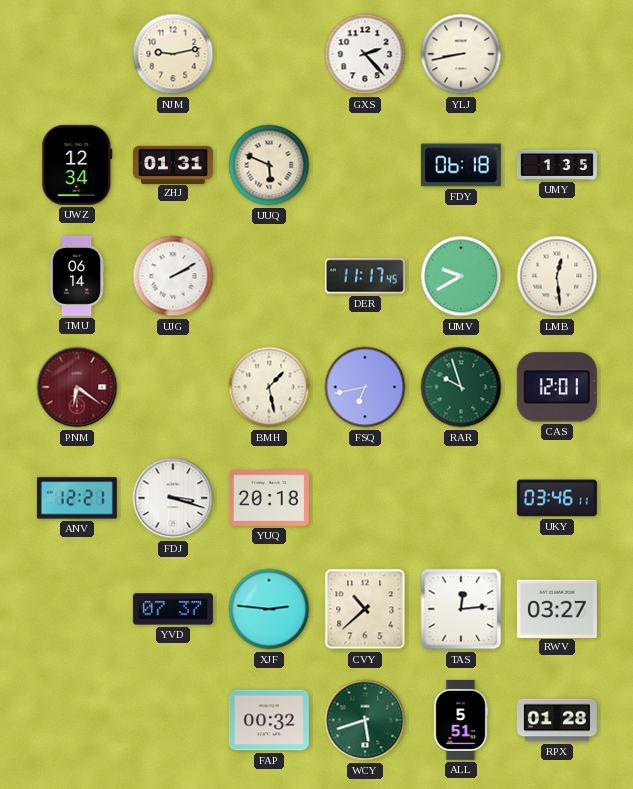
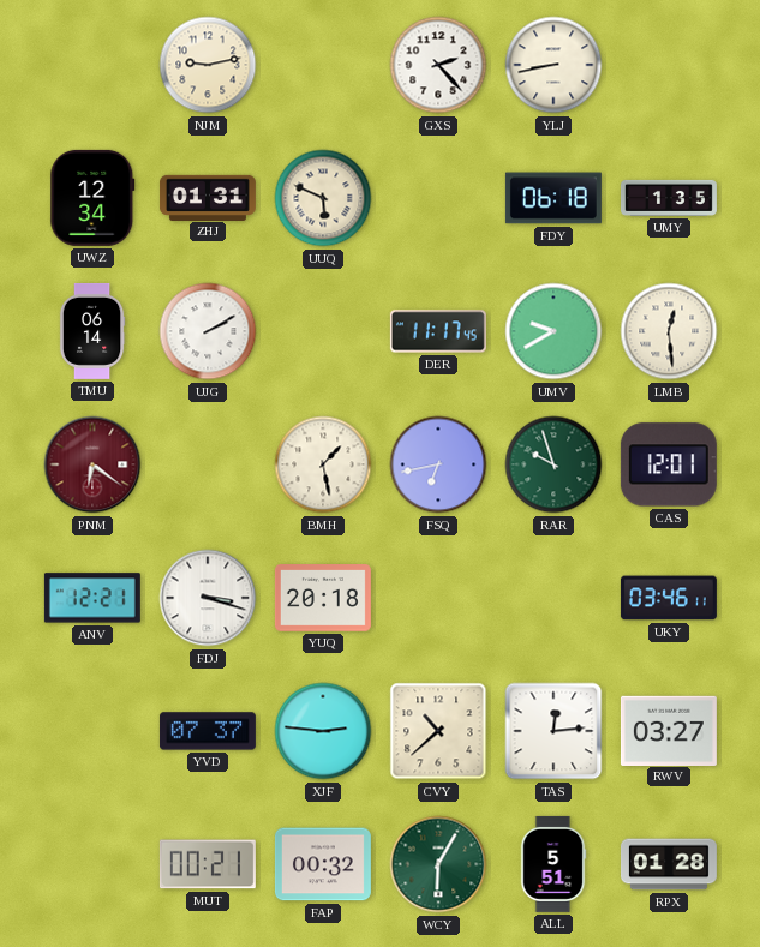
MUT: none -> 00:21 (208, 864)
WCY: 5:42 -> 6:05 (438, 864)
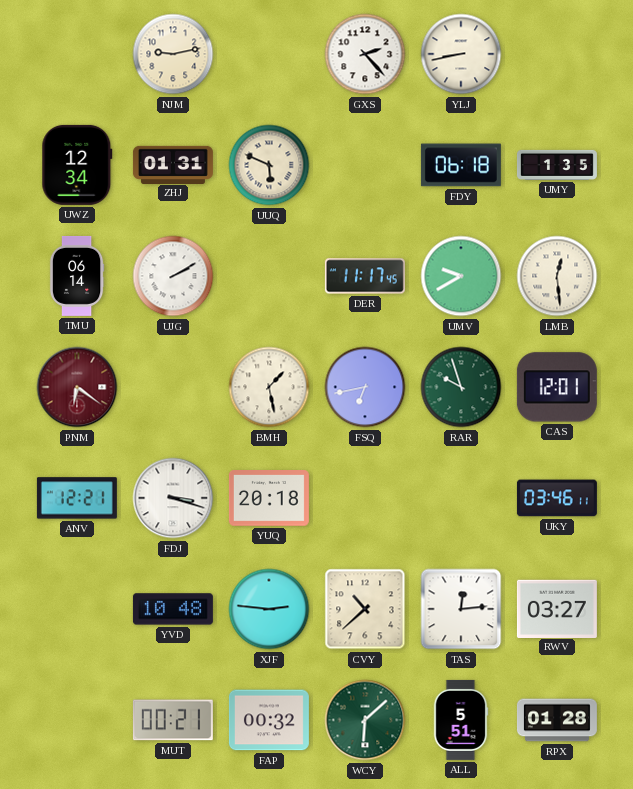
YVD: 07:37 -> 10:48 (173, 609)
WCY: 6:05 -> 6:08 (365, 720)
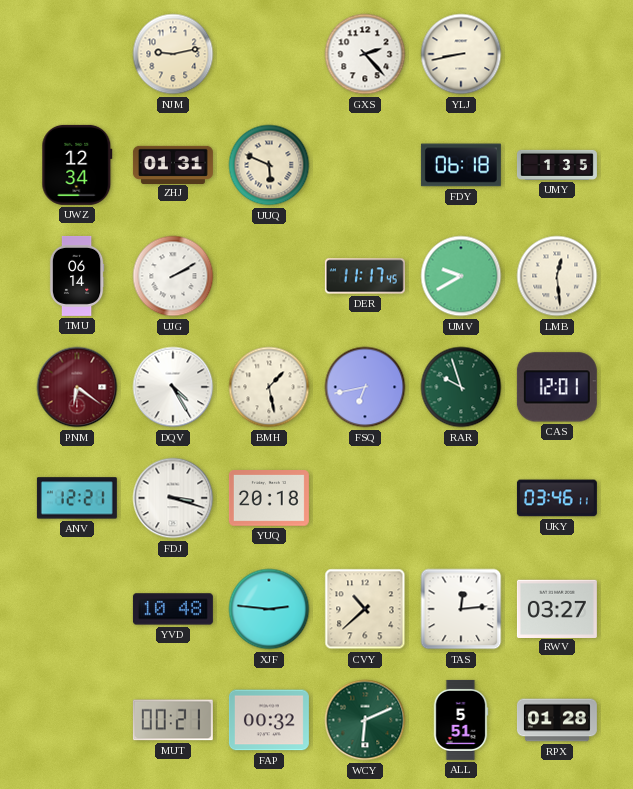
DQV: none -> 4:25 (173, 387)
WCY: 6:08 -> 6:11 (365, 720)
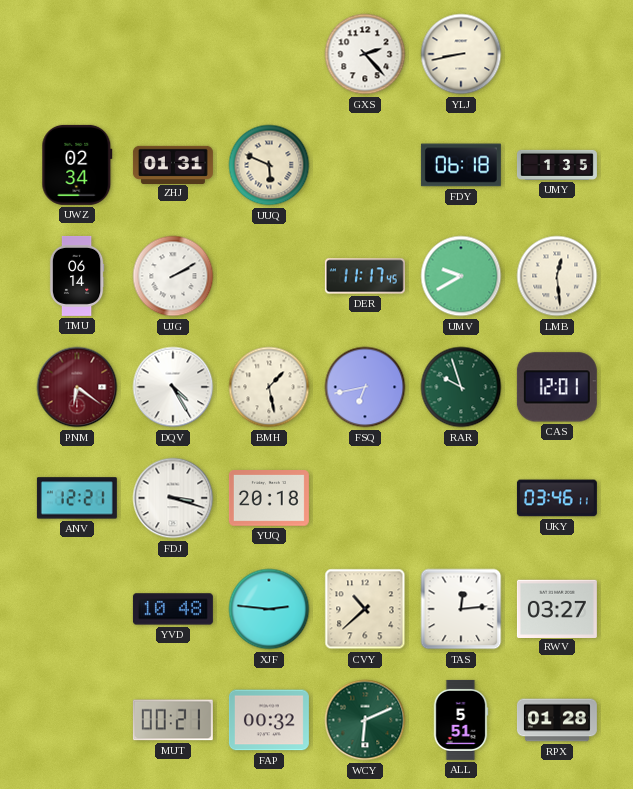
NJM: 9:13 -> none (173, 54)
UWZ: 12:34 -> 02:34 (77, 165)
